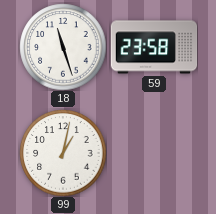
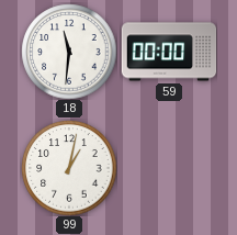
18: 11:27 -> 11:31 (69, 52)
59: 23:58 -> 00:00 (169, 52)
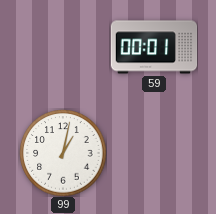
18: 11:31 -> none (69, 52)
59: 00:00 -> 00:01 (154, 47)
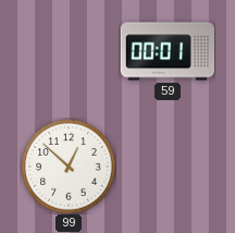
99: 1:02 -> 12:52 (69, 167)
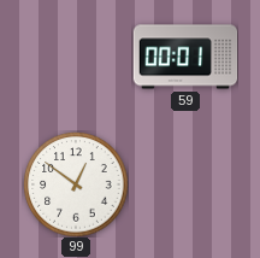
99: 12:52 -> 12:51 (76, 184)
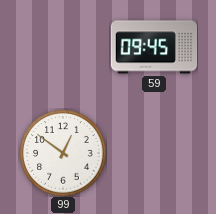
59: 00:01 -> 09:45 (154, 47)
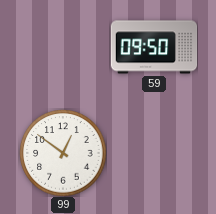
59: 09:45 -> 09:50 (154, 47)
